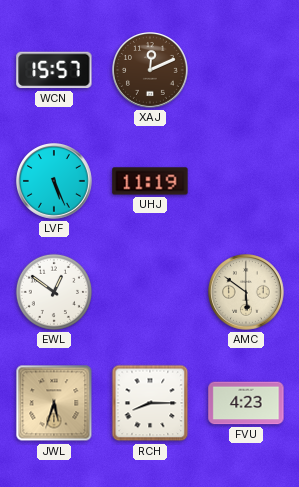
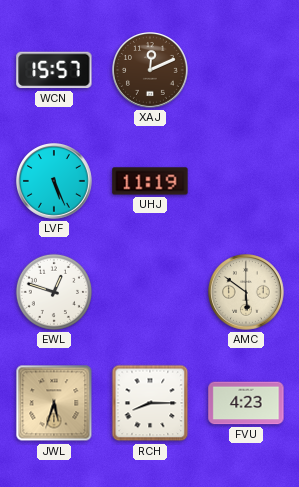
EWL: 12:51 -> 12:48 (54, 292)
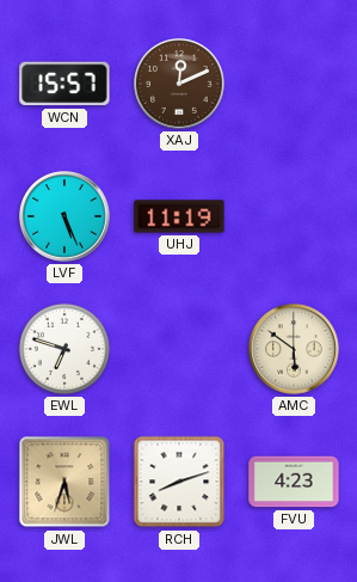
EWL: 12:48 -> 6:48 (64, 349)
RCH: 8:15 -> 8:12 (179, 482)
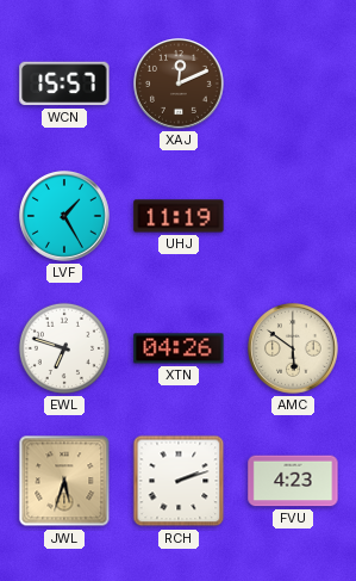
LVF: 5:26 -> 1:25 (65, 217)
XTN: none -> 04:26 (179, 348)
RCH: 8:12 -> 2:12 (179, 481)
